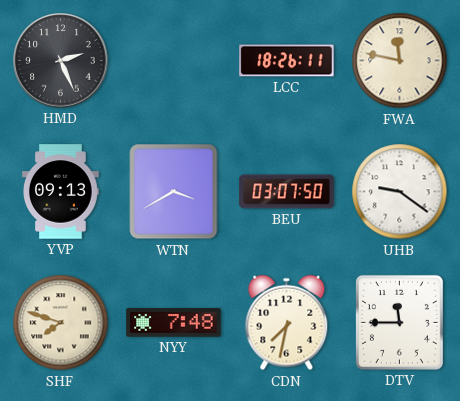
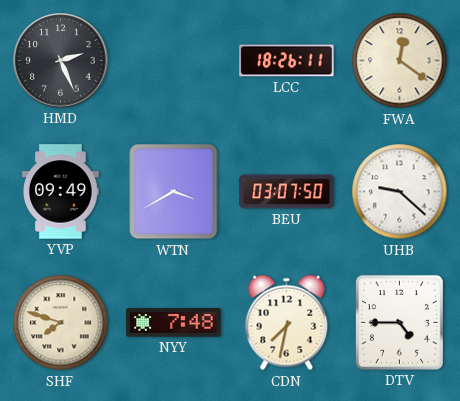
FWA: 11:47 -> 12:21 (400, 61)
YVP: 09:13 -> 09:49 (61, 192)
UHB: 9:21 -> 9:22 (400, 192)
DTV: 11:45 -> 4:45 (399, 322)
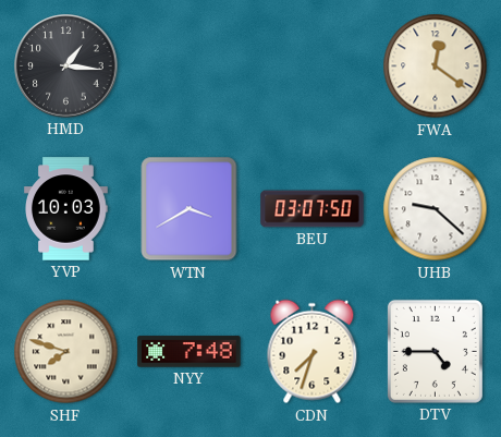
HMD: 2:26 -> 1:16 (66, 66)
LCC: 18:26 -> none (287, 61)
YVP: 09:49 -> 10:03 (66, 209)
CDN: 7:32 -> 7:33 (313, 352)
